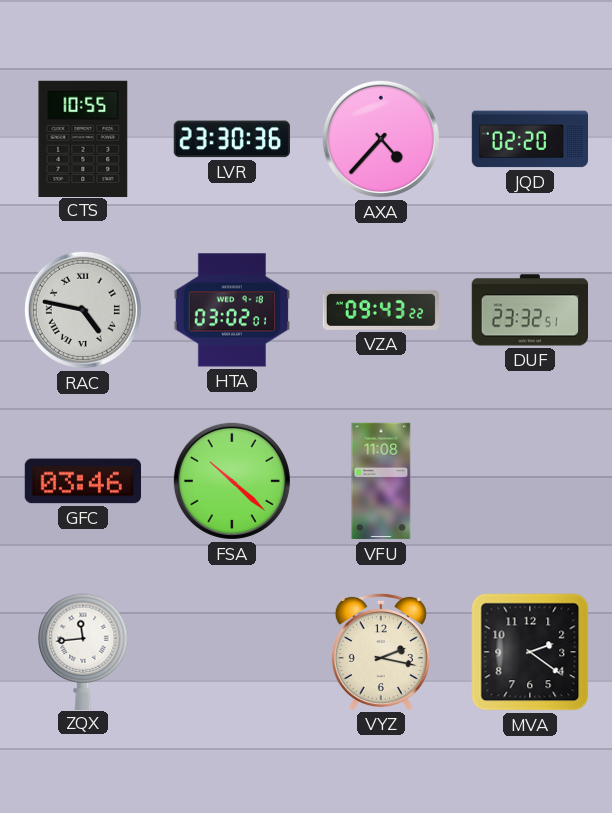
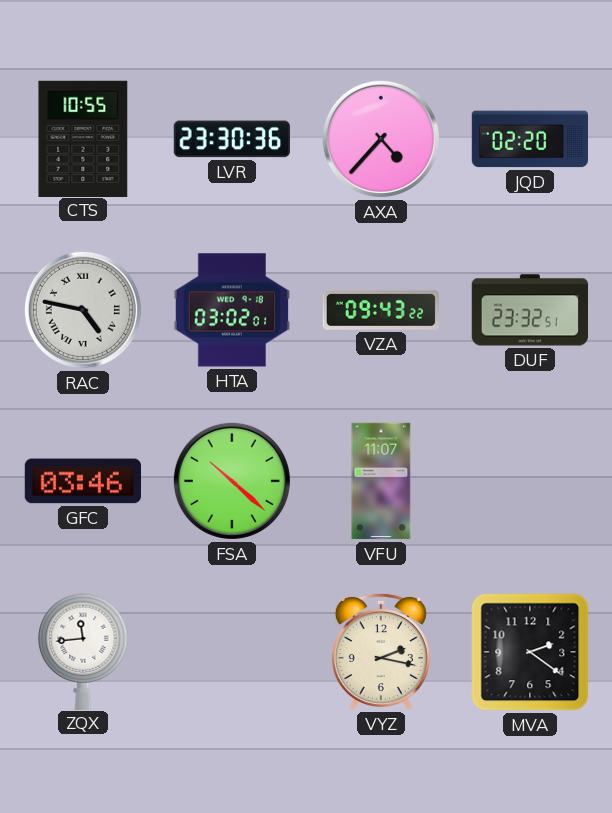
VFU: 11:08 -> 11:07 (381, 481)
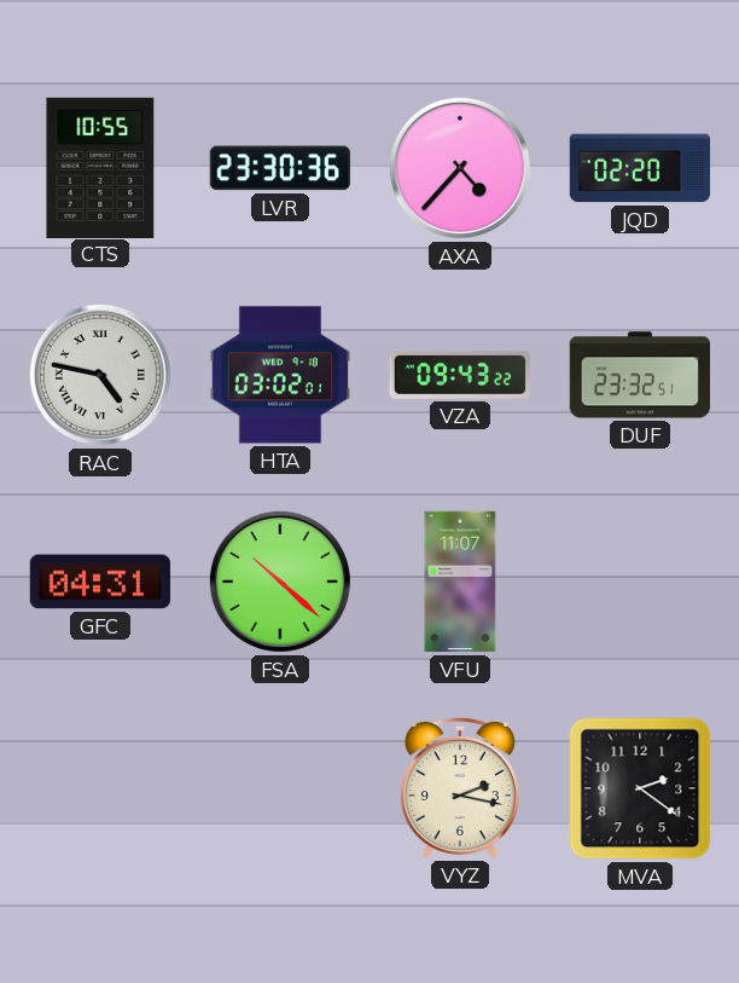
GFC: 03:46 -> 04:31 (99, 582)
ZQX: 11:44 -> none (83, 651)
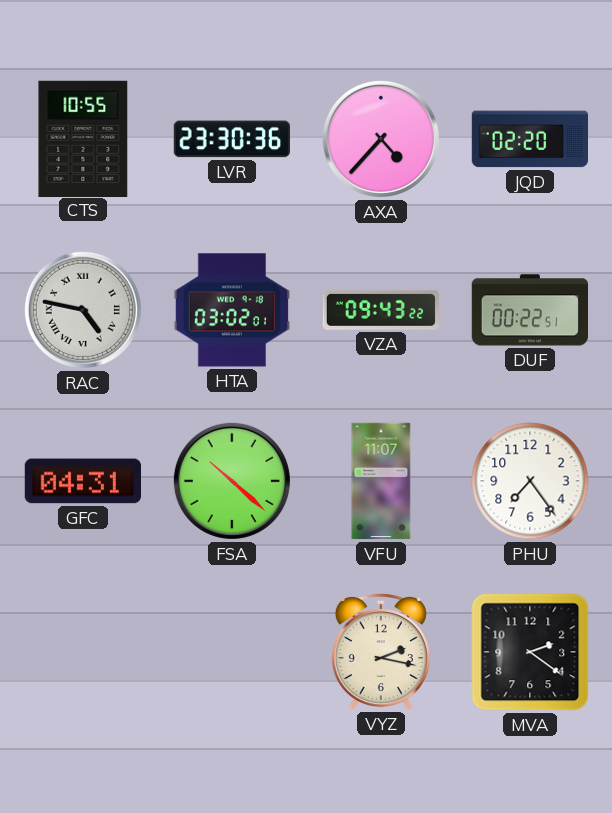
DUF: 23:32 -> 00:22 (529, 310)
PHU: none -> 7:24 (530, 481)
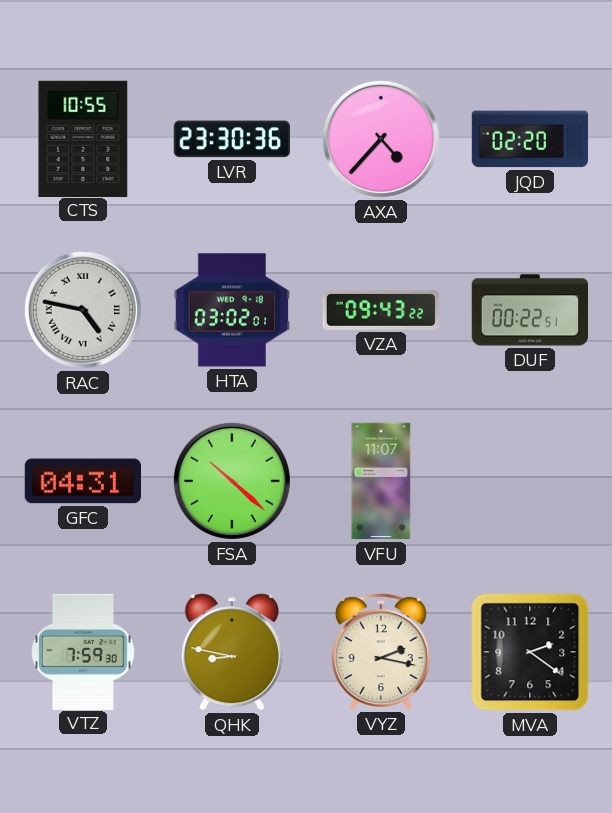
PHU: 7:24 -> none (530, 481)
VTZ: none -> 7:59 (83, 651)
QHK: none -> 8:47 (232, 652)
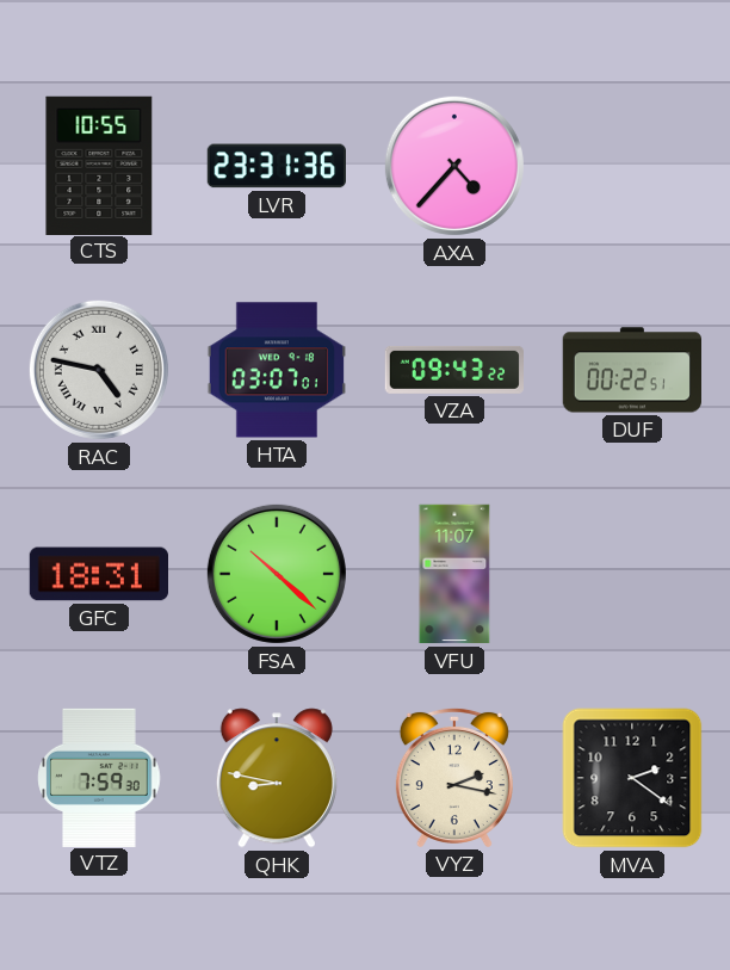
LVR: 23:30 -> 23:31 (276, 166)
JQD: 02:20 -> none (529, 139)
HTA: 03:02 -> 03:07 (276, 370)
GFC: 04:31 -> 18:31 (98, 574)
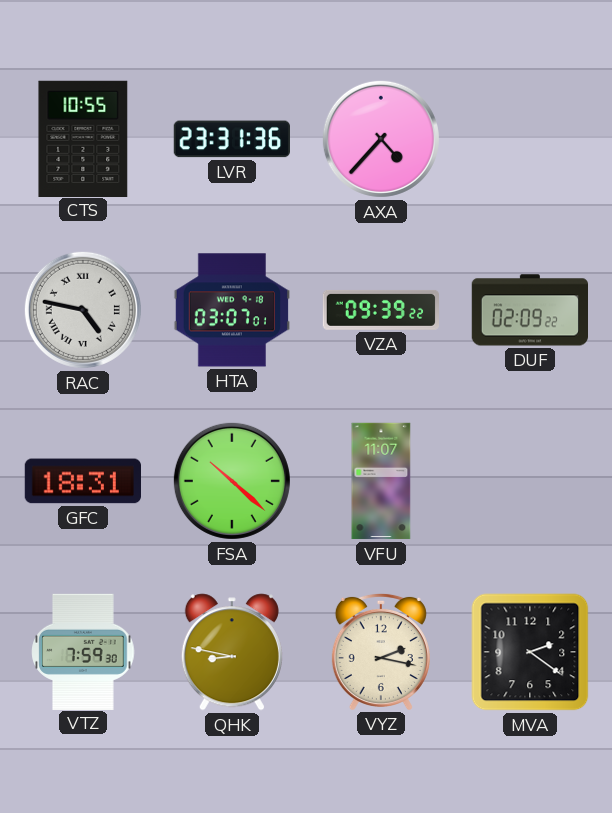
VZA: 09:43 -> 09:39 (380, 310)
DUF: 00:22 -> 02:09 (529, 310)
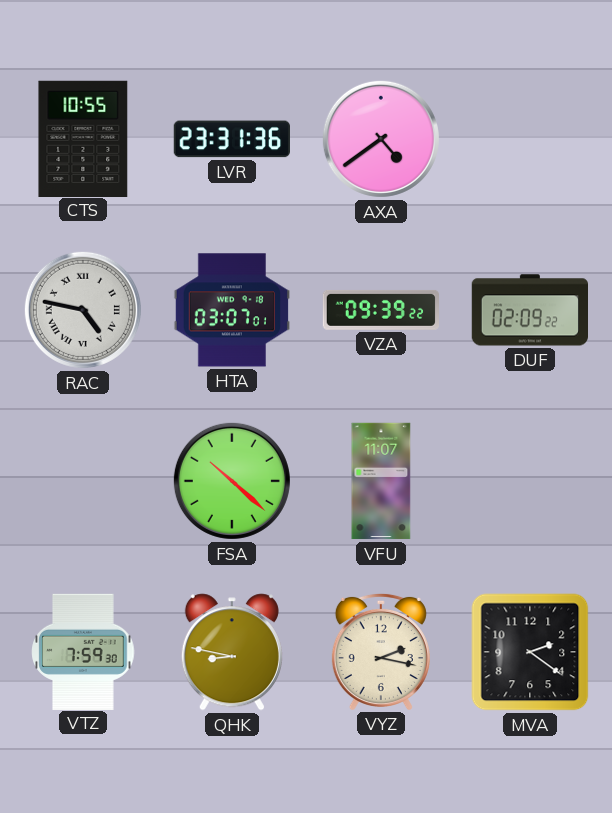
AXA: 4:37 -> 4:39 (381, 139)
GFC: 18:31 -> none (82, 481)
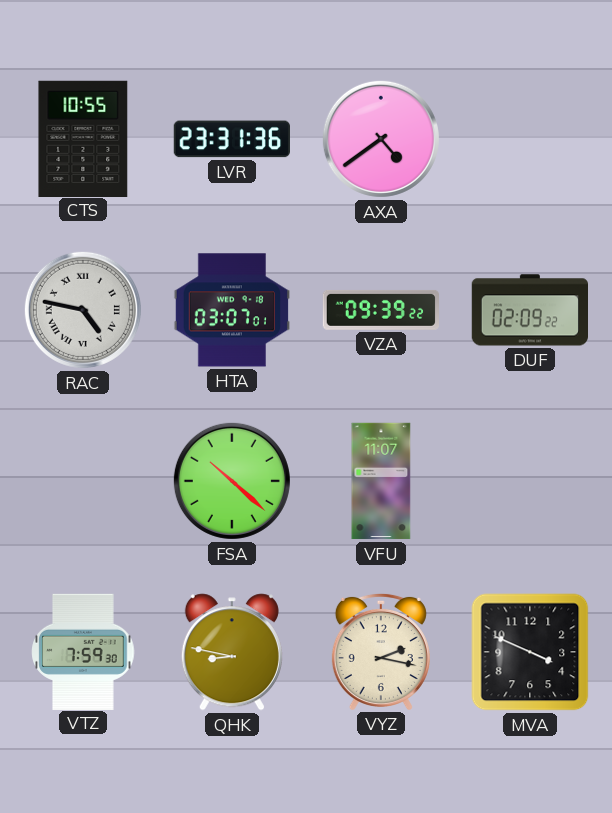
MVA: 2:21 -> 3:49 (530, 652)
